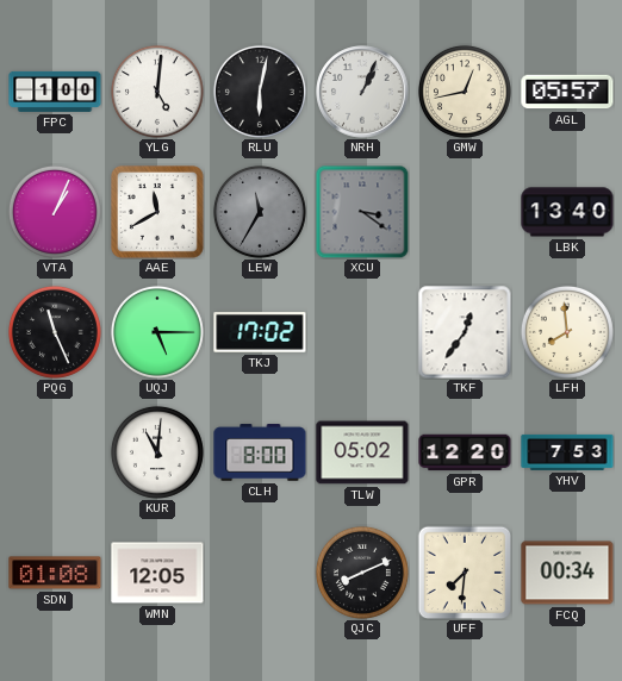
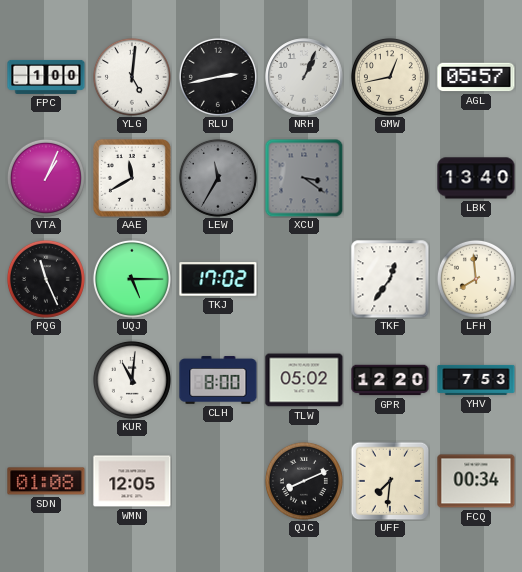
RLU: 6:02 -> 2:43 (218, 77)
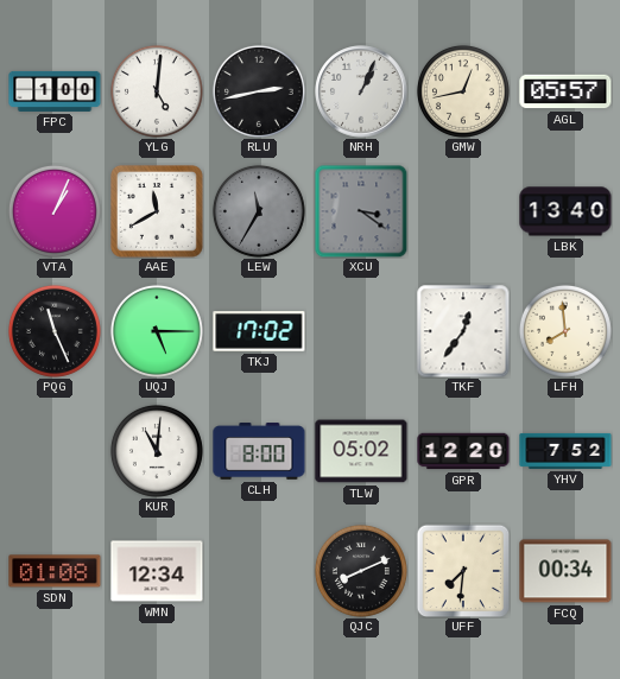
YHV: 7:53 -> 7:52 (565, 451)
WMN: 12:05 -> 12:34 (157, 571)
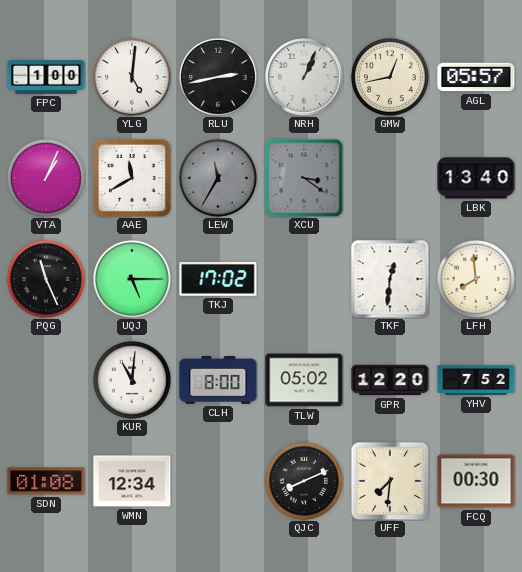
TKF: 12:36 -> 12:31 (390, 279)
FCQ: 00:34 -> 00:30 (476, 481)
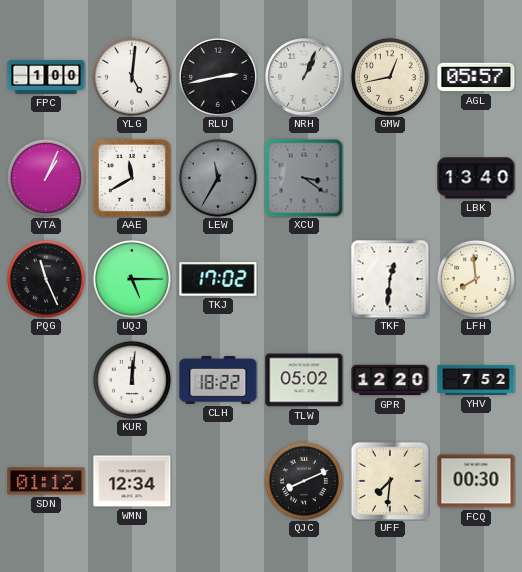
KUR: 11:01 -> 12:01 (132, 380)
CLH: 8:00 -> 18:22 (218, 380)
SDN: 01:08 -> 01:12 (46, 481)
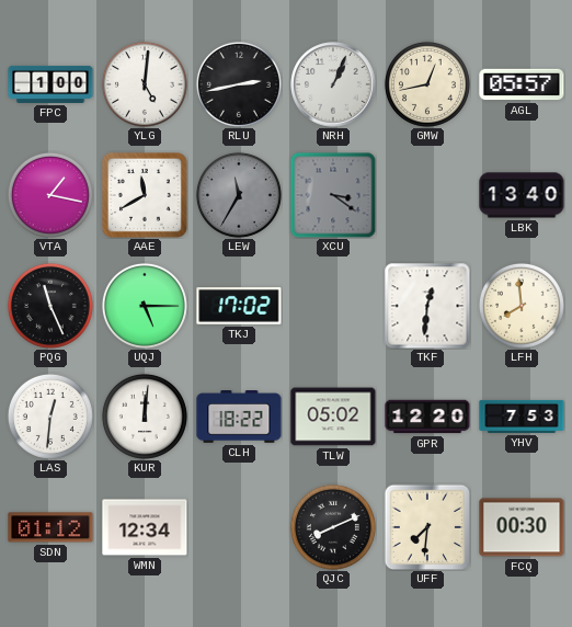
VTA: 1:04 -> 1:17 (50, 195)
LAS: none -> 12:31 (50, 417)
YHV: 7:52 -> 7:53 (522, 417)
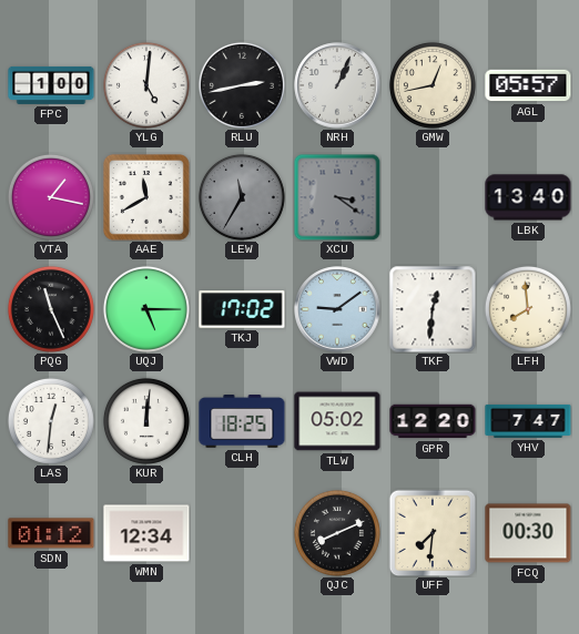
VWD: none -> 9:09 (337, 309)
CLH: 18:22 -> 18:25 (242, 421)
YHV: 7:53 -> 7:47 (528, 421)
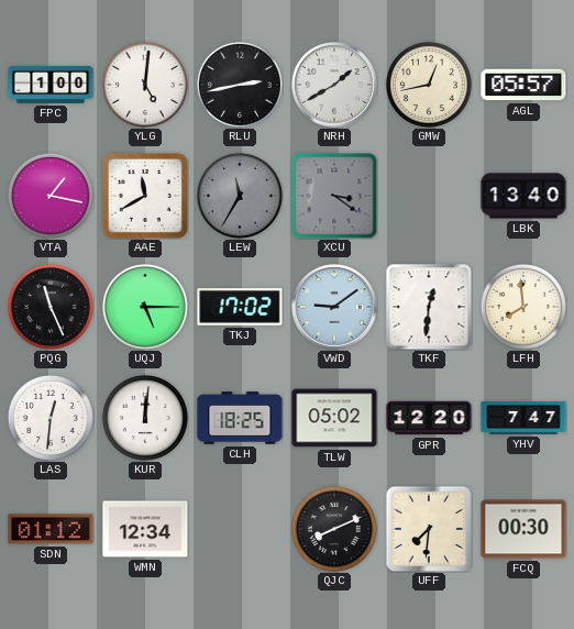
NRH: 1:04 -> 1:40 (334, 85)
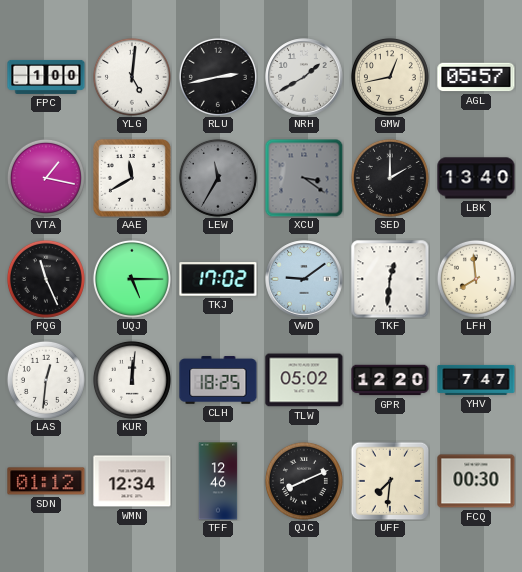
SED: none -> 2:00 (390, 178)
TFF: none -> 12:46 (218, 481)
